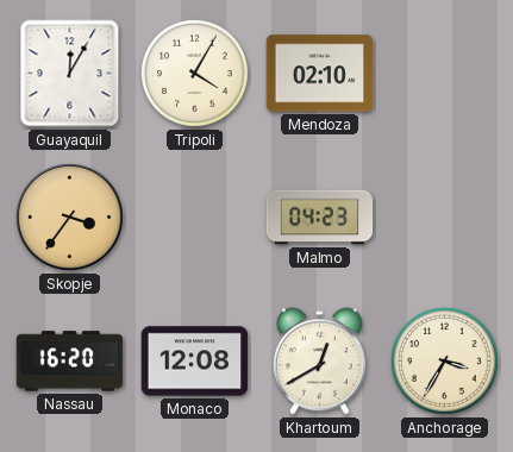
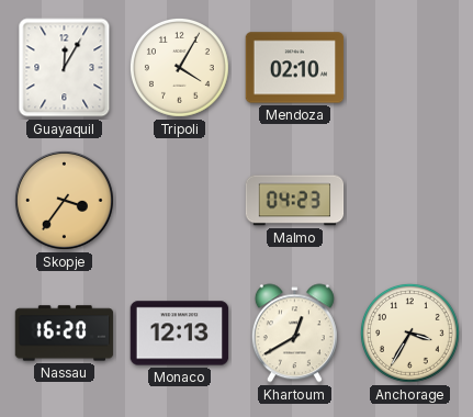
Monaco: 12:08 -> 12:13 (180, 334)
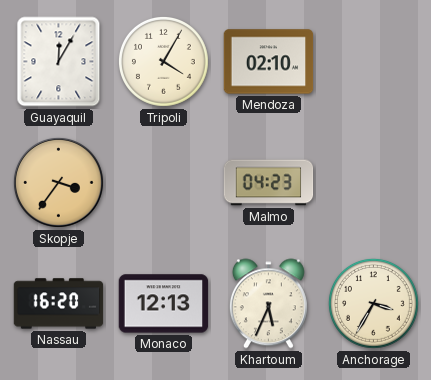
Khartoum: 12:40 -> 5:34 (268, 304)
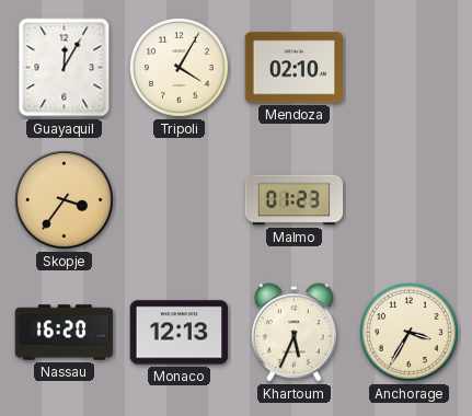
Malmo: 04:23 -> 01:23 (295, 200)
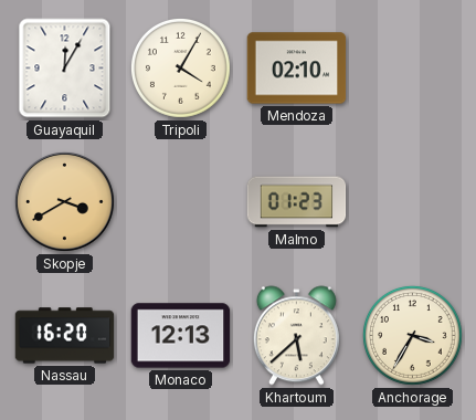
Skopje: 3:36 -> 3:40 (64, 201)
Khartoum: 5:34 -> 5:38 (296, 336)
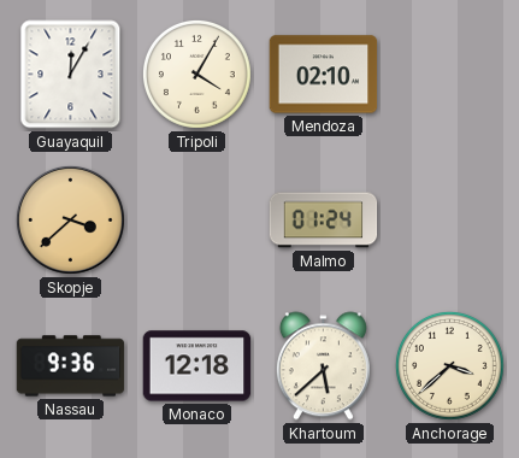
Skopje: 3:40 -> 3:38 (70, 219)
Malmo: 01:23 -> 01:24 (324, 221)
Nassau: 16:20 -> 9:36 (71, 366)
Monaco: 12:13 -> 12:18 (197, 366)
Anchorage: 3:35 -> 3:38 (449, 365)
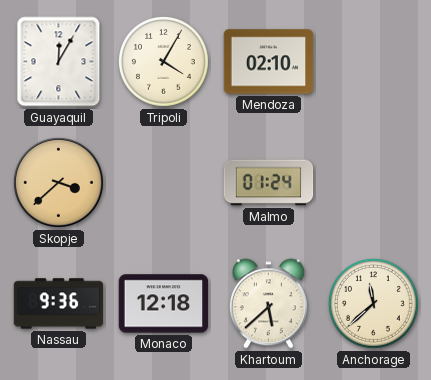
Anchorage: 3:38 -> 11:38 (373, 303)
